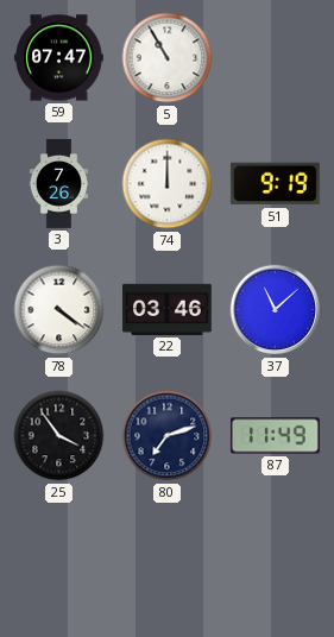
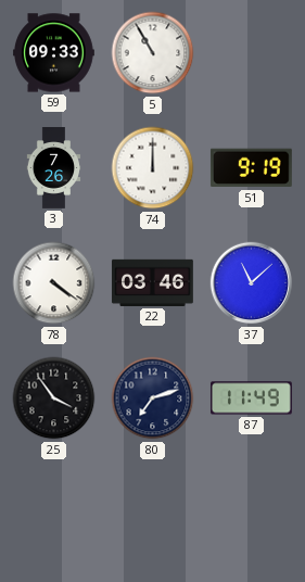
59: 07:47 -> 09:33 (54, 53)
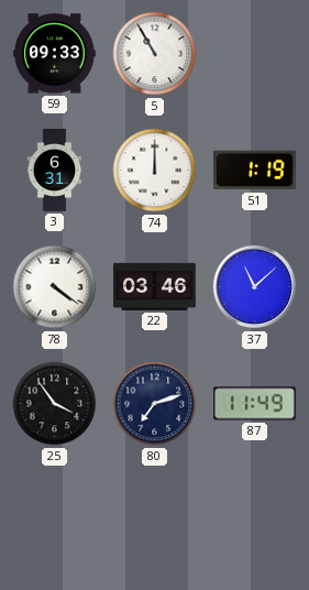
3: 7:26 -> 6:31 (55, 171)
51: 9:19 -> 1:19 (254, 171)
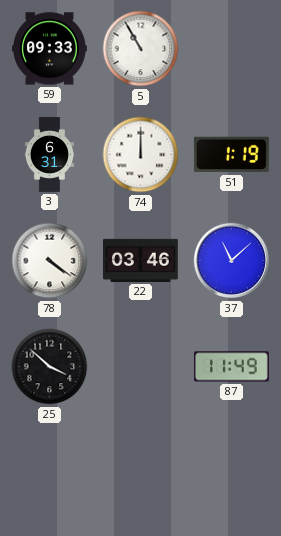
25: 3:54 -> 3:52 (50, 367)
80: 7:12 -> none (155, 404)
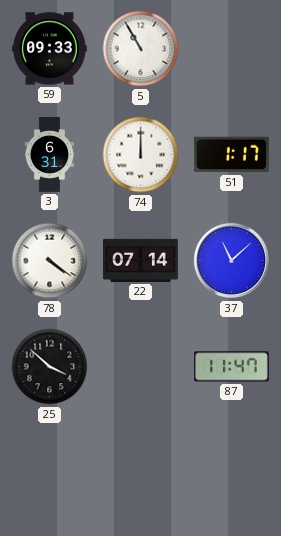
51: 1:19 -> 1:17 (231, 155)
22: 03:46 -> 07:14 (140, 260)
87: 11:49 -> 11:47 (231, 367)
